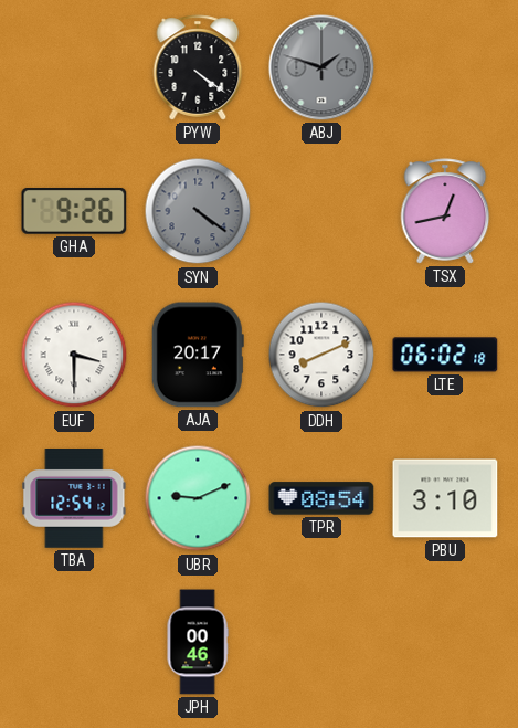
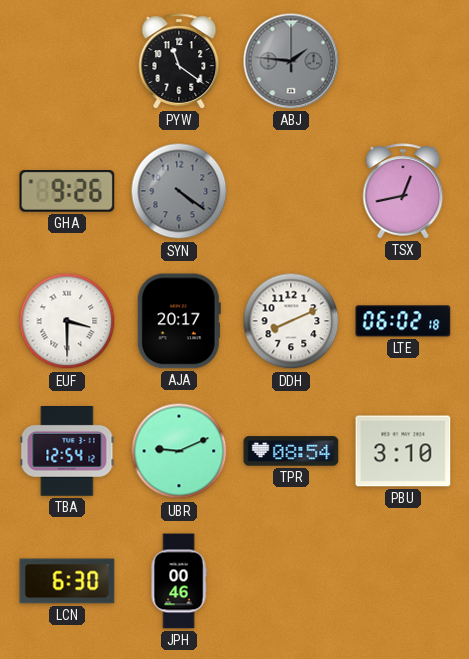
PYW: 4:21 -> 11:21 (179, 61)
ABJ: 1:48 -> 1:46 (291, 61)
LCN: none -> 6:30 (67, 581)
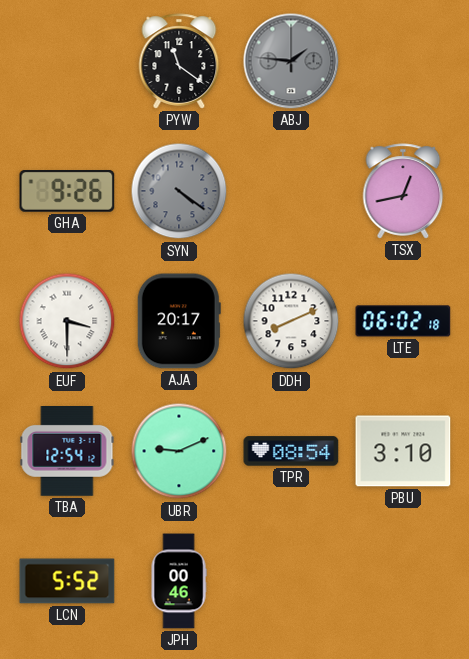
LCN: 6:30 -> 5:52 (67, 581)
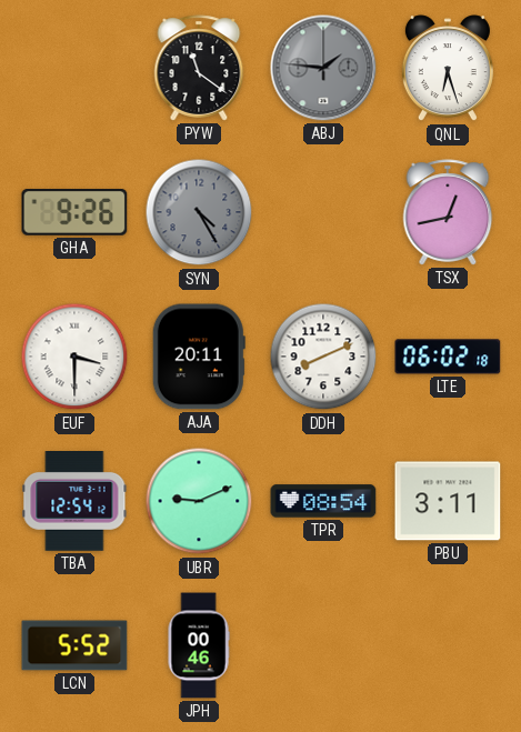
QNL: none -> 6:27 (448, 69)
SYN: 4:21 -> 4:25 (199, 212)
AJA: 20:17 -> 20:11 (199, 357)
PBU: 3:10 -> 3:11 (448, 501)
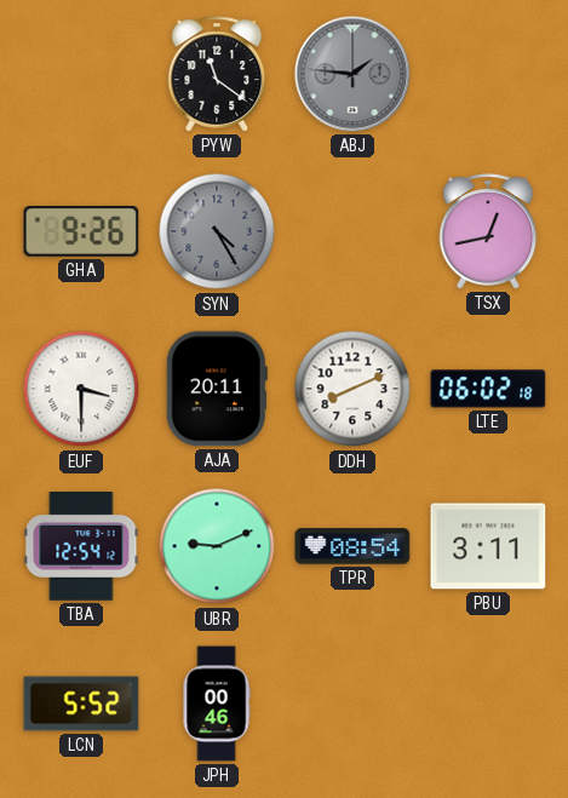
QNL: 6:27 -> none (448, 69)
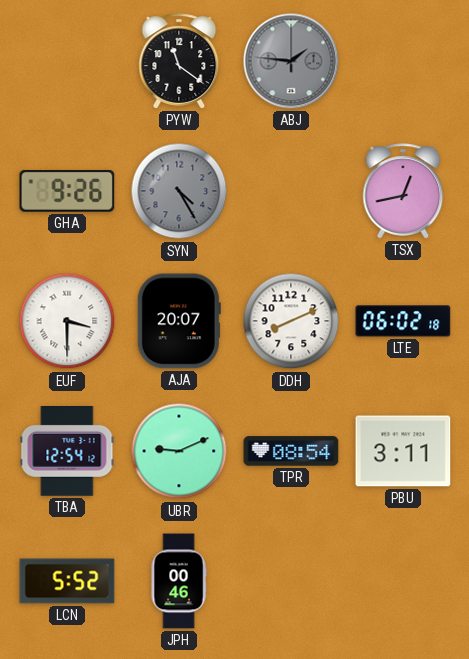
AJA: 20:11 -> 20:07 (179, 321)
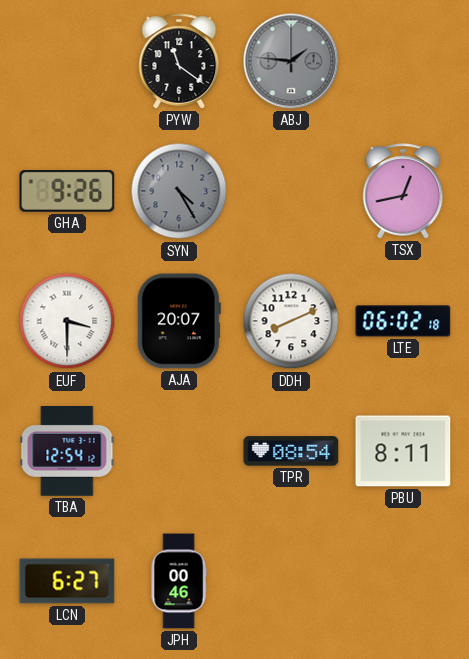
UBR: 9:11 -> none (179, 451)
PBU: 3:11 -> 8:11 (403, 451)
LCN: 5:52 -> 6:27 (67, 581)
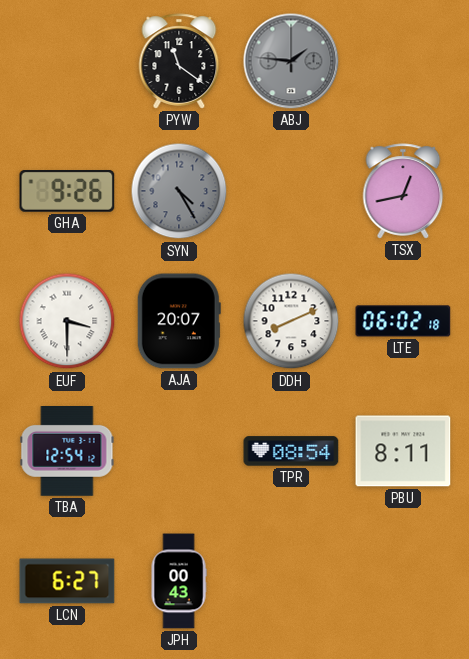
JPH: 00:46 -> 00:43 (179, 581)
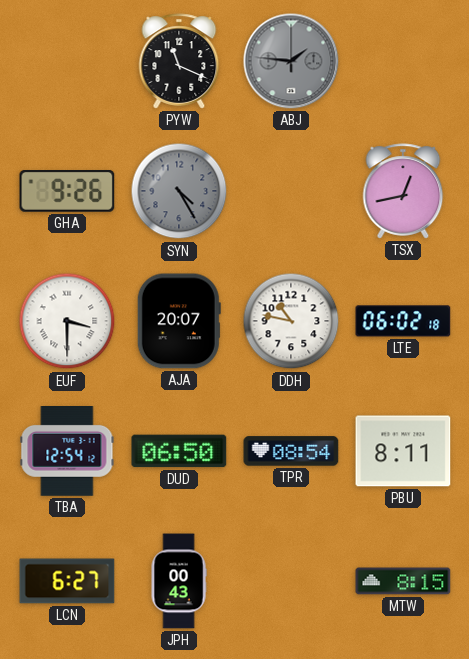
PYW: 11:21 -> 11:19 (179, 61)
DDH: 8:11 -> 10:47 (291, 321)
DUD: none -> 06:50 (179, 451)
MTW: none -> 8:15 (403, 581)
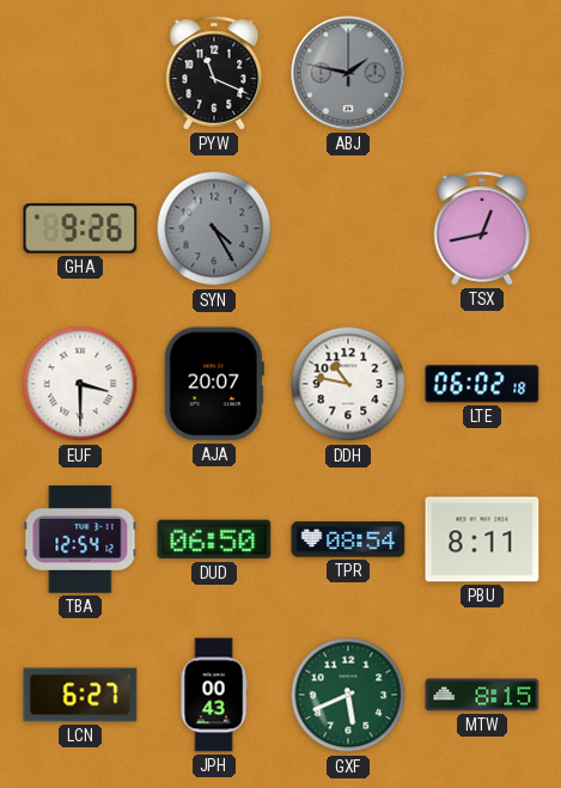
ABJ: 1:46 -> 1:47 (348, 73)
GXF: none -> 5:41 (348, 695)
